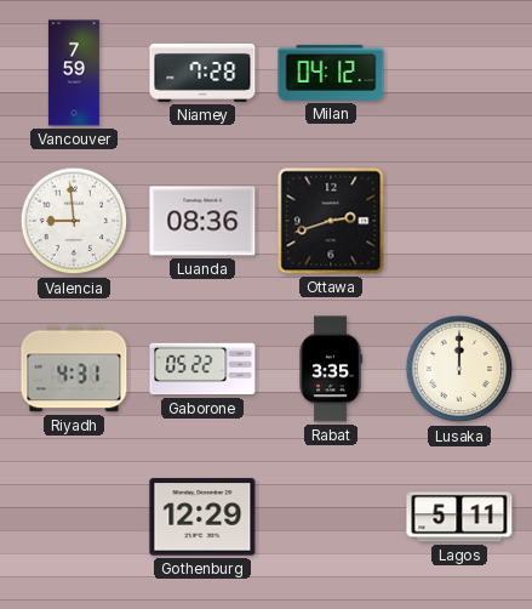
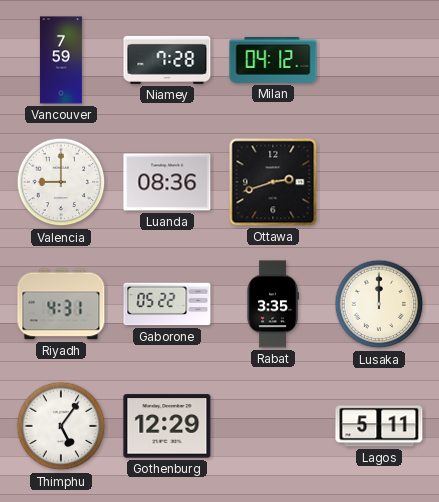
Valencia: 8:59 -> 9:00 (61, 182)
Thimphu: none -> 5:06 (61, 426)
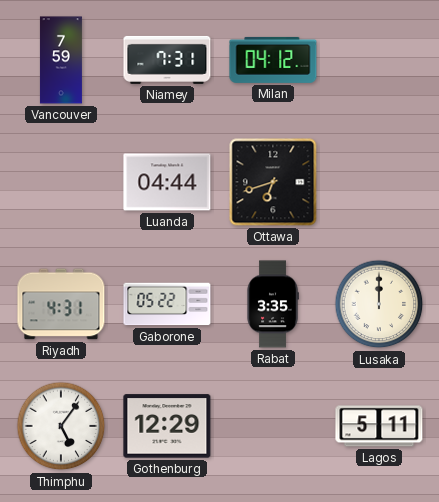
Niamey: 7:28 -> 7:31 (167, 60)
Valencia: 9:00 -> none (61, 182)
Luanda: 08:36 -> 04:44 (167, 182)
Ottawa: 2:42 -> 6:42 (273, 182)
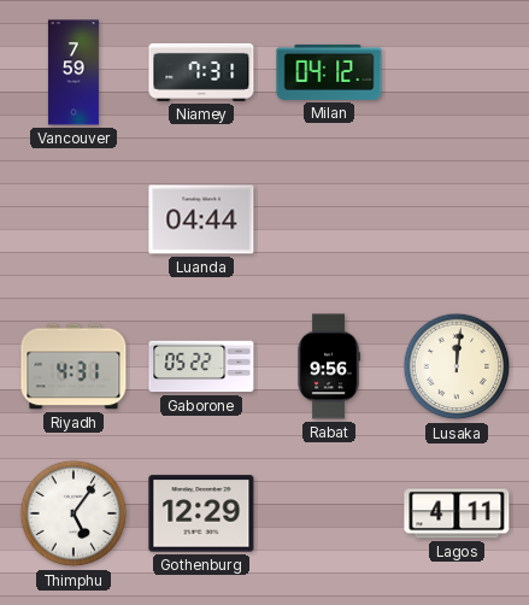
Ottawa: 6:42 -> none (273, 182)
Rabat: 3:35 -> 9:56 (329, 366)
Lusaka: 12:00 -> 12:01 (457, 366)
Lagos: 5:11 -> 4:11 (457, 513)
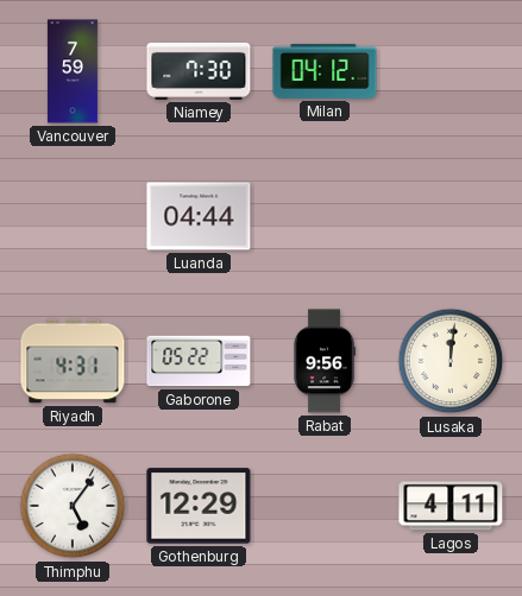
Niamey: 7:31 -> 7:30 (199, 71)
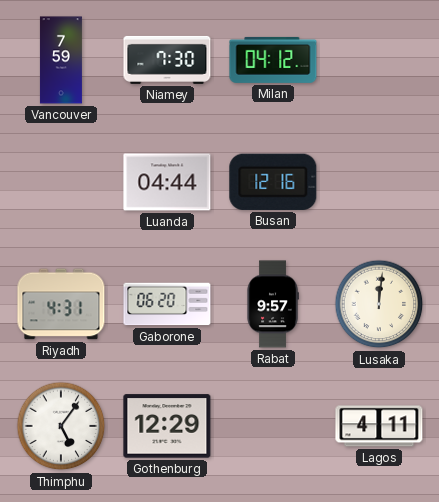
Busan: none -> 12:16 (273, 182)
Gaborone: 05:22 -> 06:20 (167, 304)
Rabat: 9:56 -> 9:57 (273, 304)
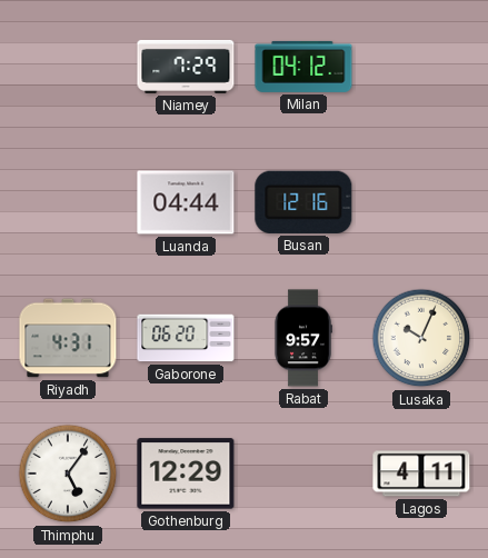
Vancouver: 7:59 -> none (61, 60)
Niamey: 7:30 -> 7:29 (186, 67)
Lusaka: 12:01 -> 10:04 (421, 338)
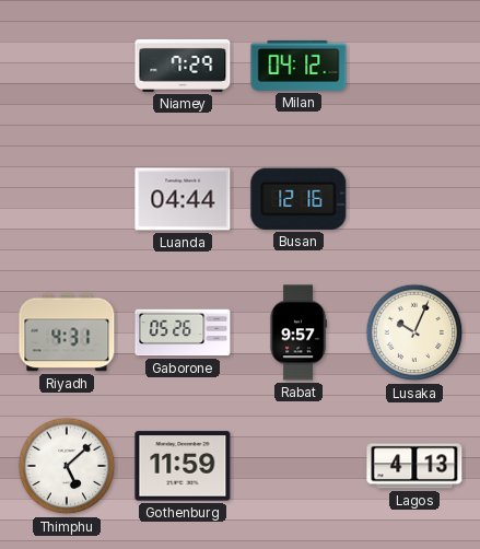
Gaborone: 06:20 -> 05:26 (183, 332)
Thimphu: 5:06 -> 5:08 (67, 466)
Gothenburg: 12:29 -> 11:59 (183, 466)
Lagos: 4:11 -> 4:13 (414, 466)
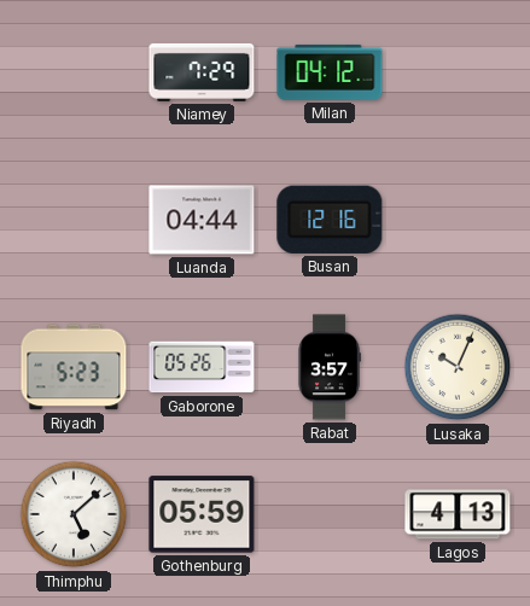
Riyadh: 4:31 -> 5:23 (74, 367)
Rabat: 9:57 -> 3:57 (330, 367)
Gothenburg: 11:59 -> 05:59 (202, 514)
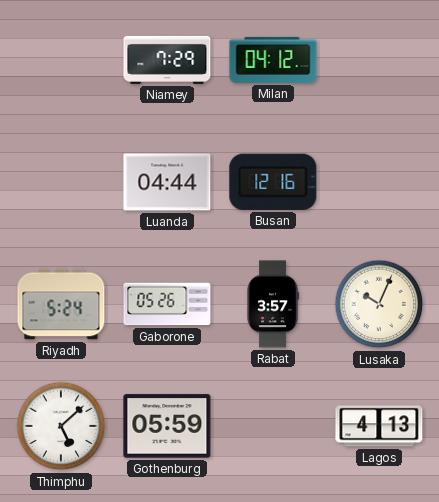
Riyadh: 5:23 -> 5:24 (61, 304)
